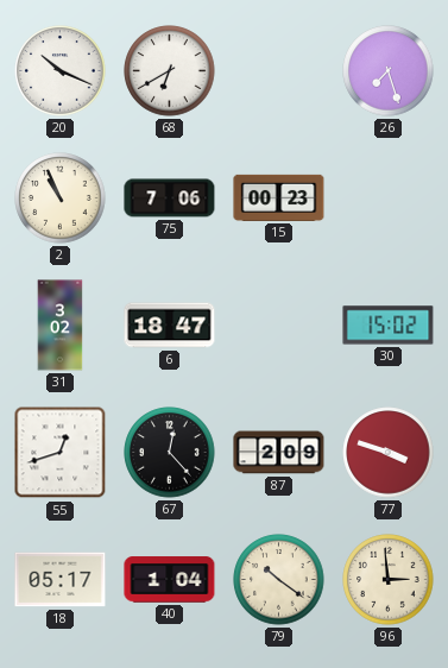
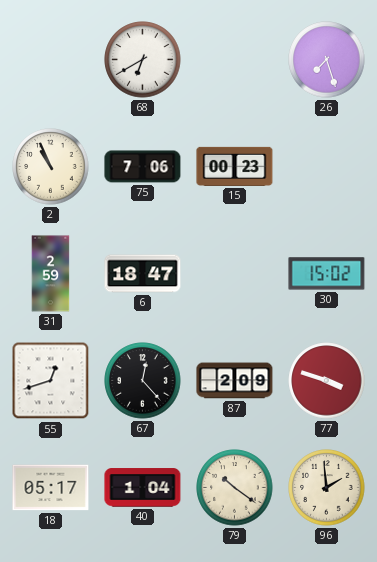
20: 10:19 -> none (61, 71)
31: 3:02 -> 2:59 (51, 274)
96: 2:59 -> 1:59 (327, 488)
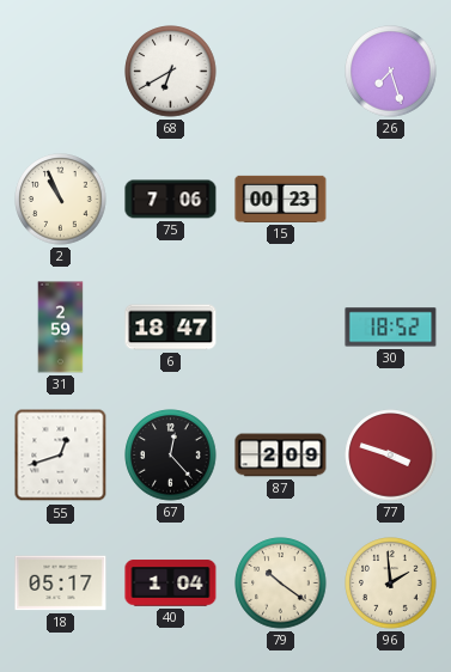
30: 15:02 -> 18:52 (391, 328)
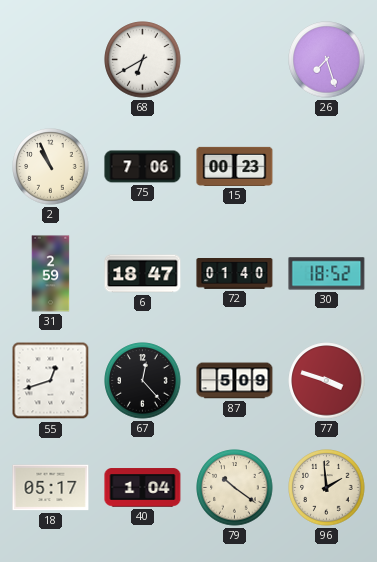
72: none -> 01:40 (235, 274)
87: 2:09 -> 5:09 (235, 381)
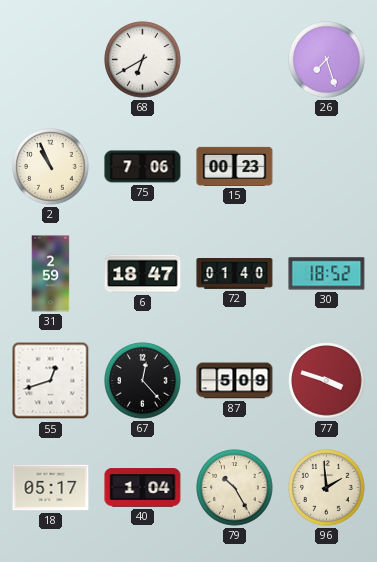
79: 10:21 -> 10:25 (235, 488)
